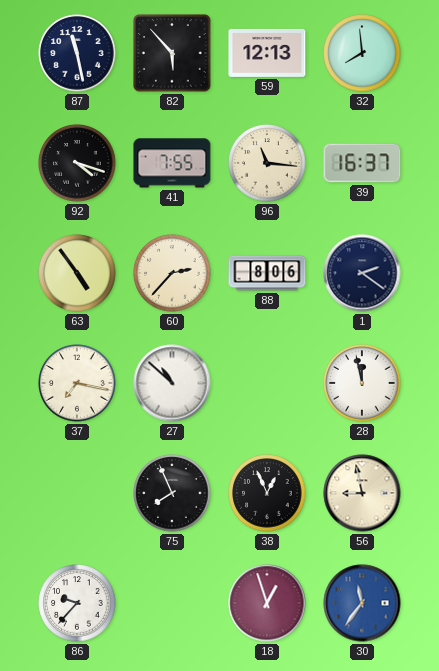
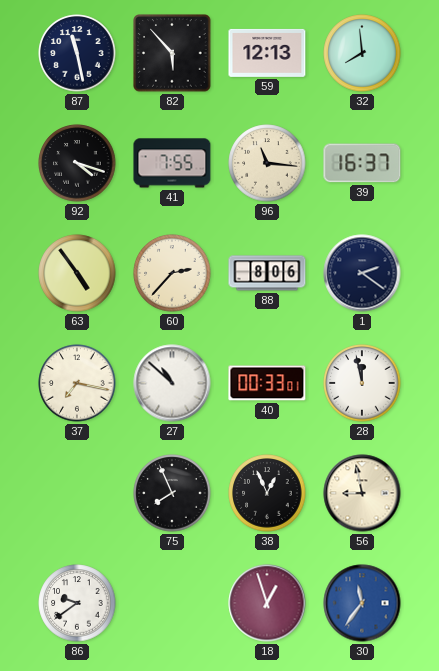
40: none -> 00:33 (267, 383)
86: 9:37 -> 9:39 (77, 603)
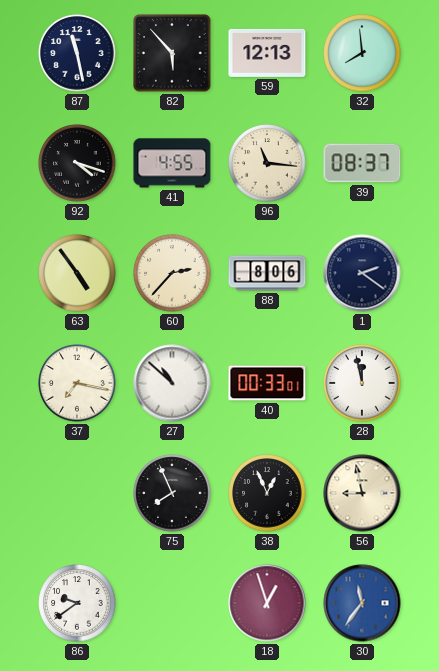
41: 7:55 -> 4:55 (172, 163)
39: 16:37 -> 08:37 (362, 163)
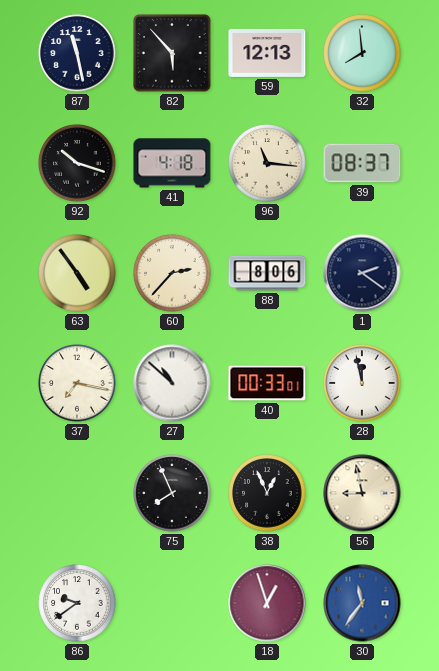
92: 4:18 -> 10:18 (77, 163)
41: 4:55 -> 4:18 (172, 163)
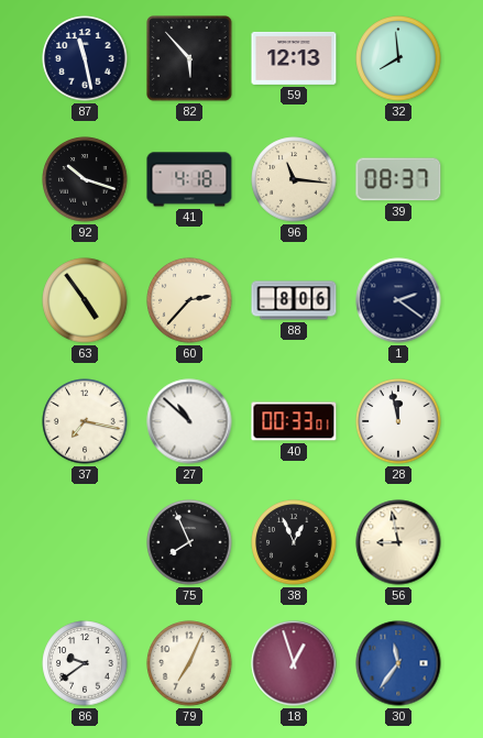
79: none -> 7:04 (189, 663)
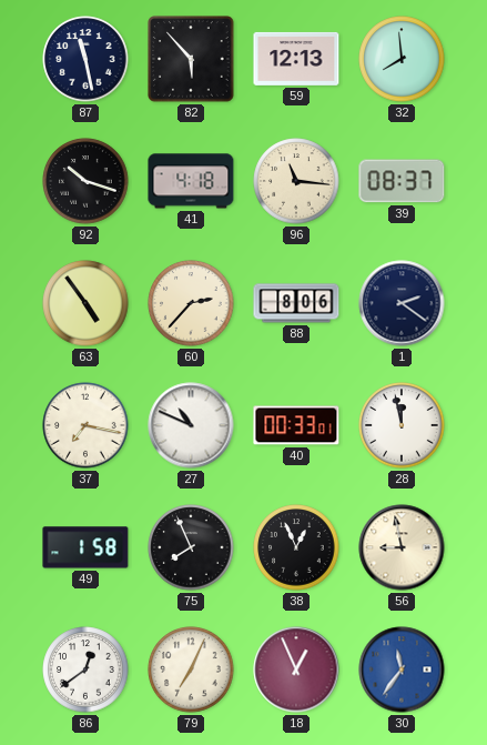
27: 10:52 -> 10:49 (191, 425)
49: none -> 1:58 (85, 547)
86: 9:39 -> 12:39 (85, 670)
18: 12:57 -> 12:56 (296, 670)
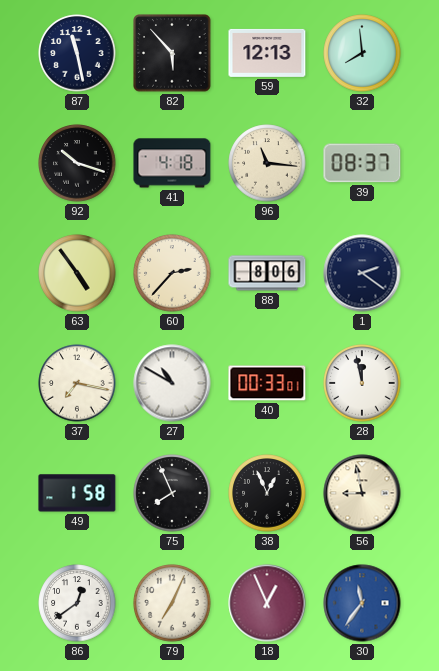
27: 10:49 -> 10:50 (172, 383)
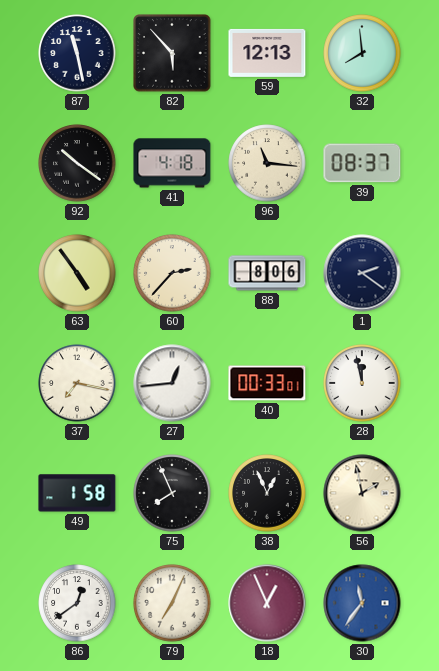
92: 10:18 -> 10:21 (77, 163)
27: 10:50 -> 12:44 (172, 383)
56: 8:58 -> 1:58 (362, 493)
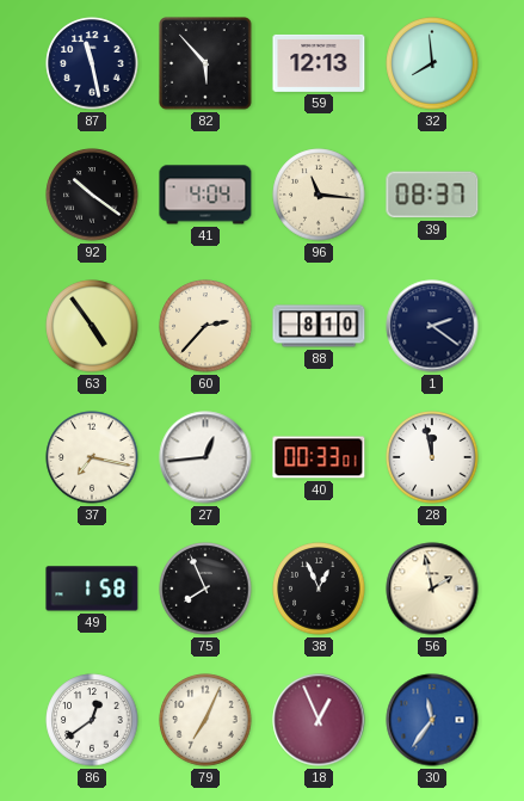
41: 4:18 -> 4:04 (205, 195)
88: 8:06 -> 8:10 (319, 326)
